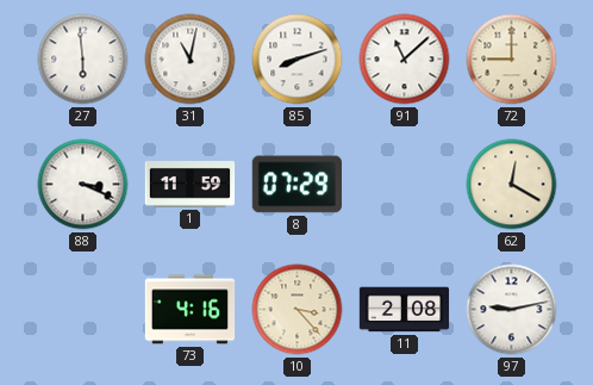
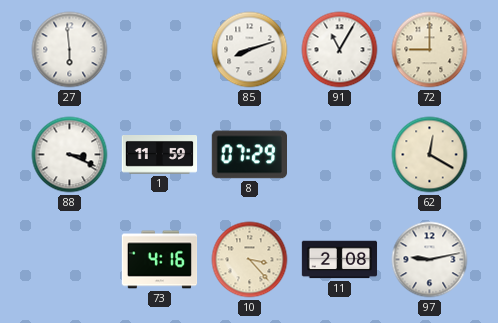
31: 11:02 -> none (191, 60)
91: 11:08 -> 11:05 (340, 50)
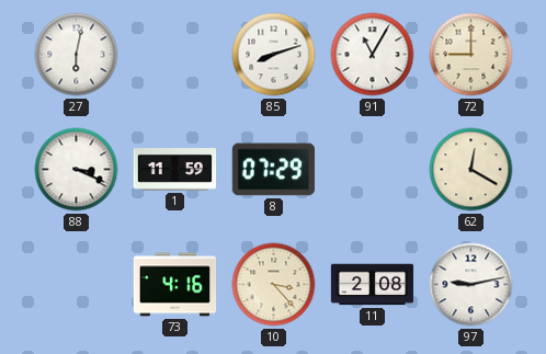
27: 5:59 -> 6:02 (77, 55)
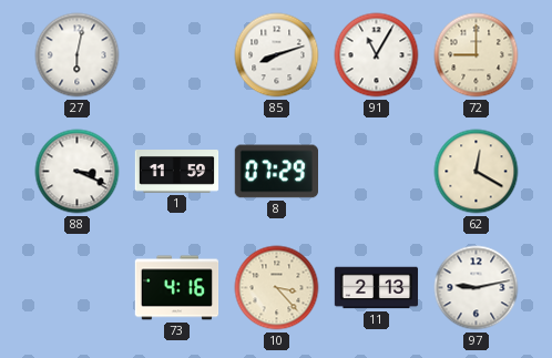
11: 2:08 -> 2:13 (377, 288)
